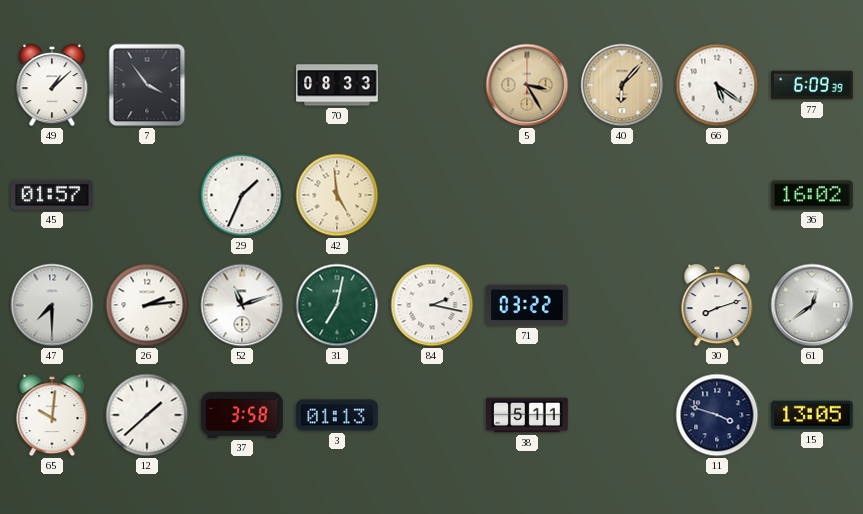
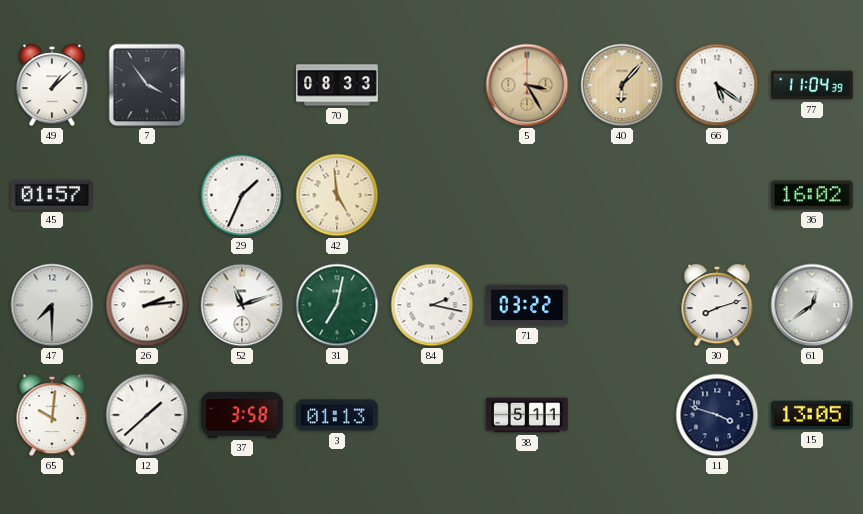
77: 6:09 -> 11:04 (813, 85)
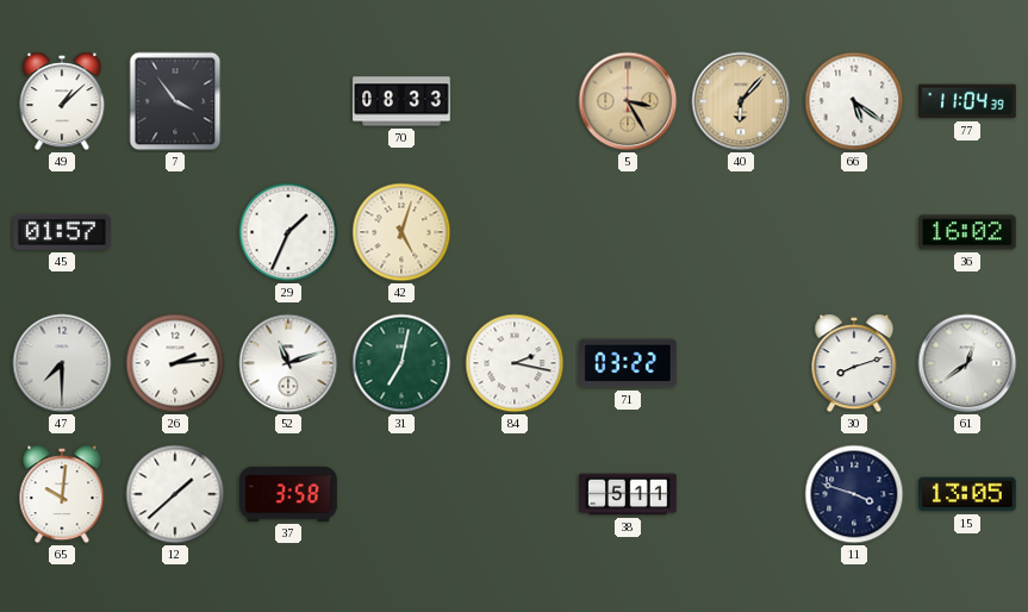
42: 4:59 -> 5:03 (401, 232)
3: 01:13 -> none (337, 415)
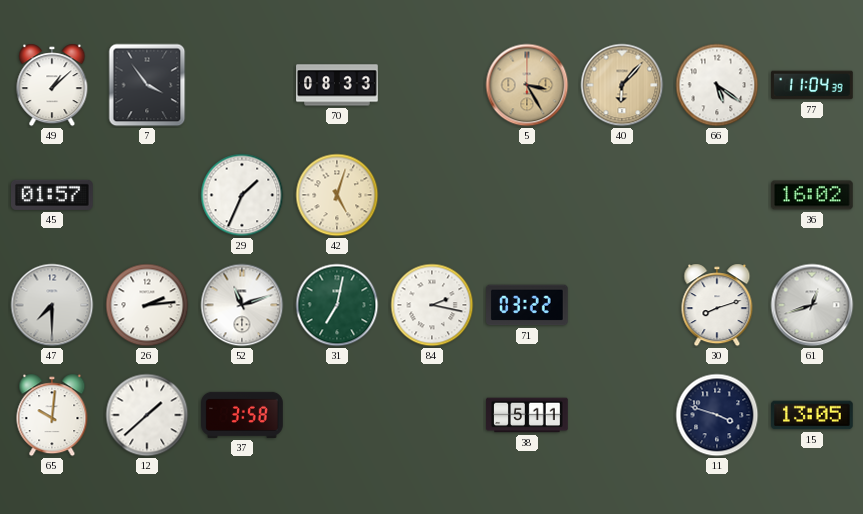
61: 12:39 -> 12:42 (812, 305)
